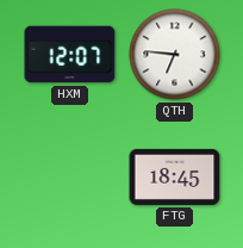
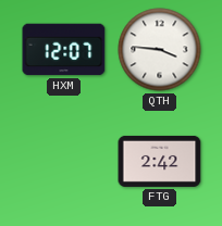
QTH: 6:46 -> 3:46 (160, 50)
FTG: 18:45 -> 2:42 (160, 161)
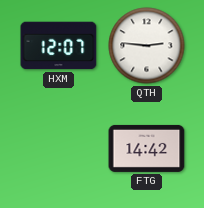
QTH: 3:46 -> 2:46 (147, 46)
FTG: 2:42 -> 14:42 (147, 148)
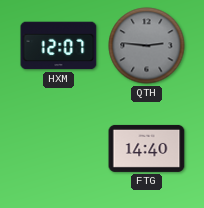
QTH dial: white -> grey (147, 46)
FTG: 14:42 -> 14:40 (147, 148)
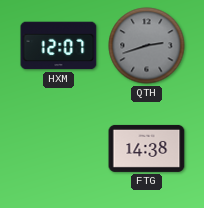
QTH: 2:46 -> 2:42 (147, 46)
FTG: 14:40 -> 14:38 (147, 148)
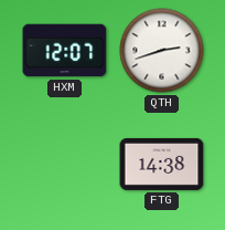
QTH dial: grey -> white (162, 51)
